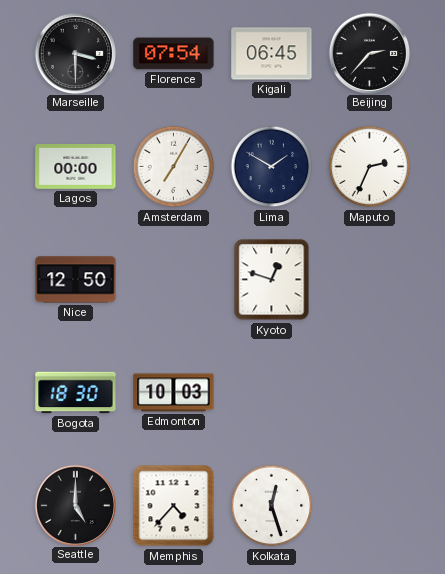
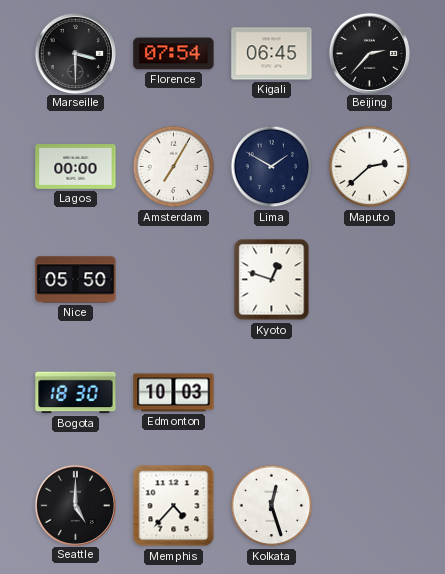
Maputo: 2:34 -> 2:38 (370, 167)
Nice: 12:50 -> 05:50 (76, 280)
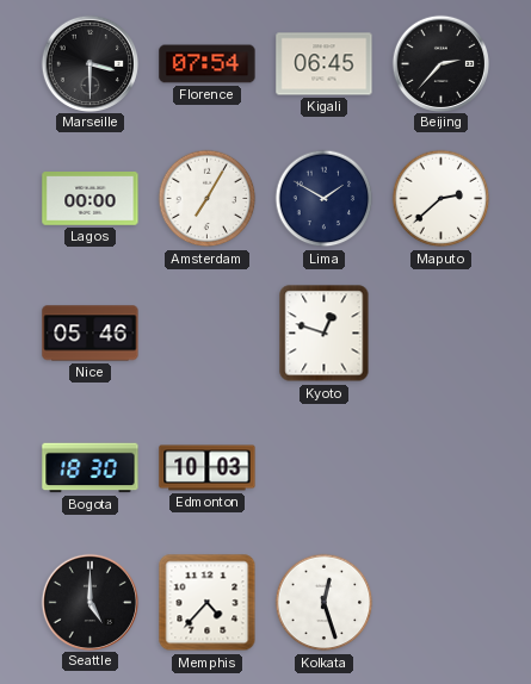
Nice: 05:50 -> 05:46 (91, 334)
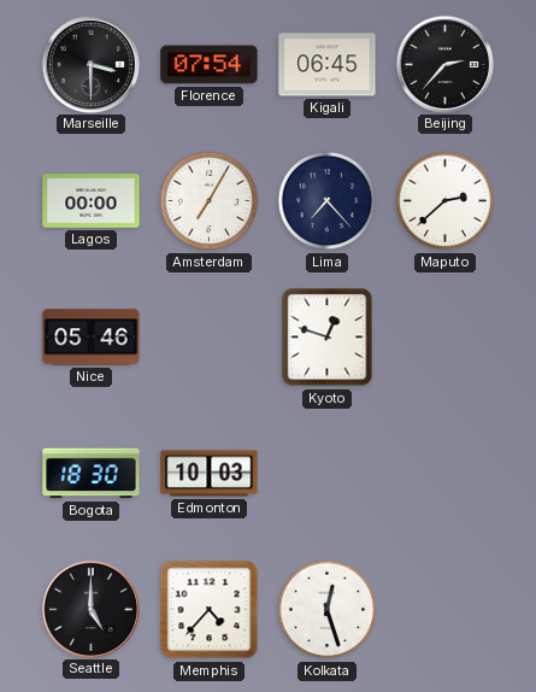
Lima: 1:50 -> 7:23 (328, 201)
